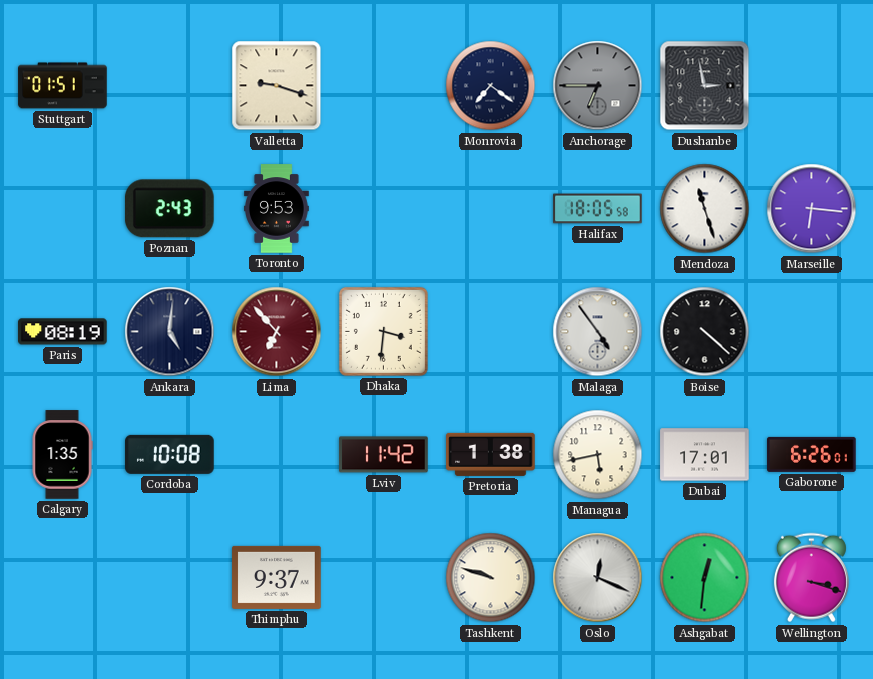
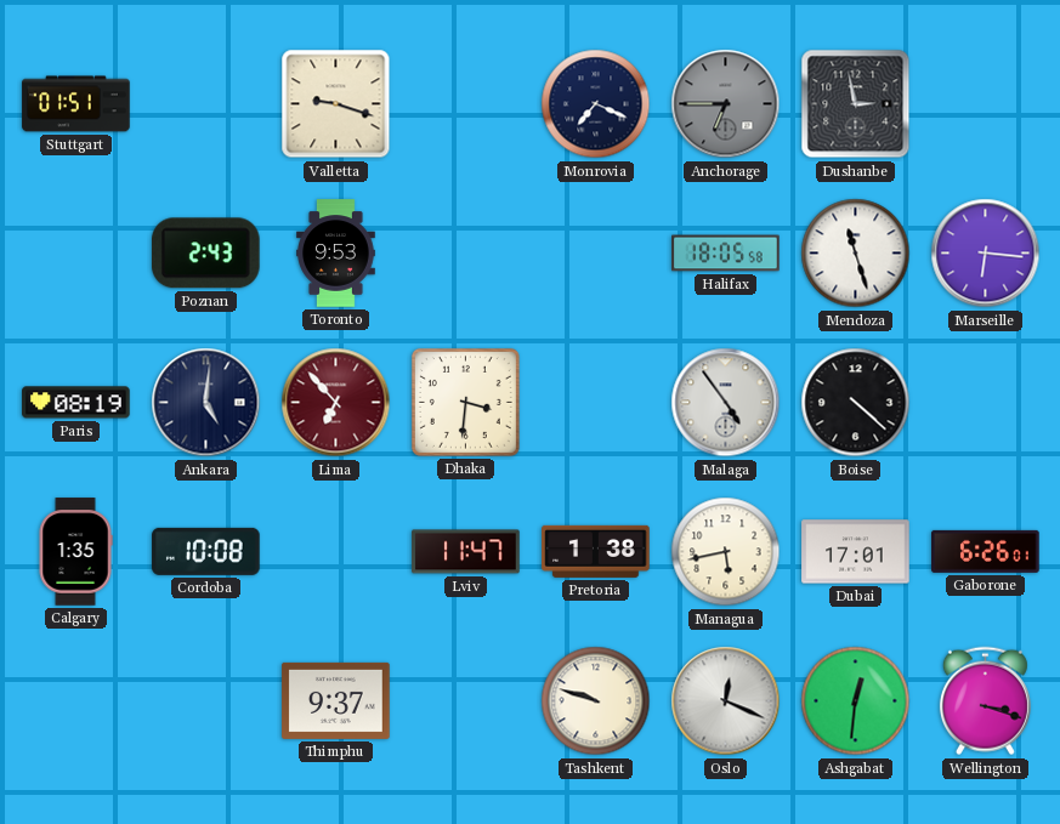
Monrovia: 7:21 -> 7:19 (596, 104)
Lviv: 11:42 -> 11:47 (466, 552)
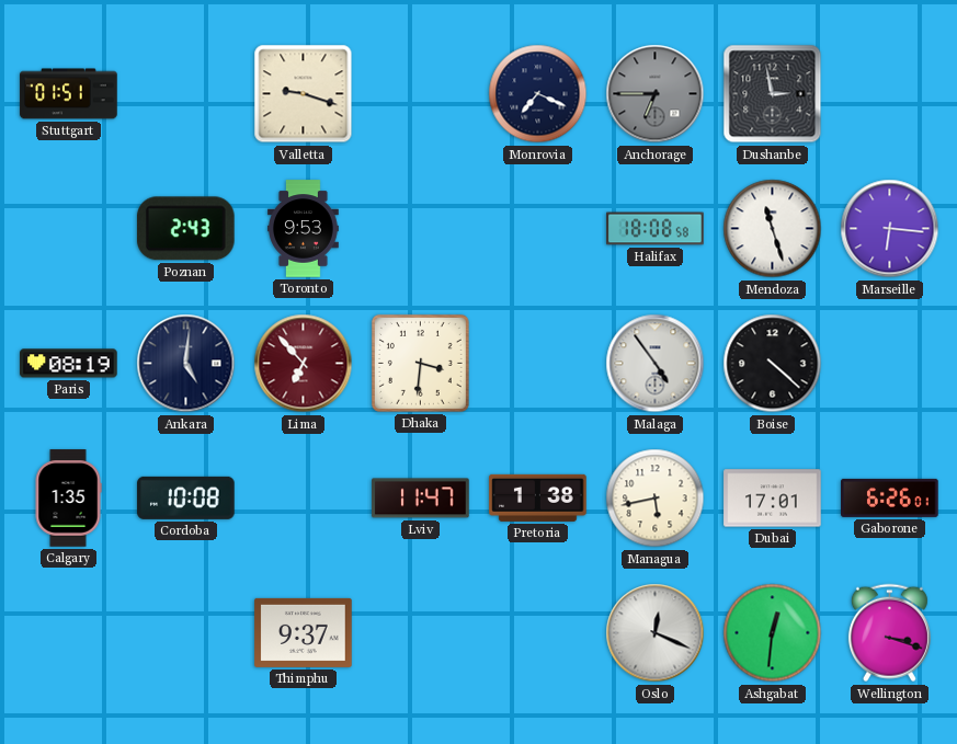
Halifax: 18:05 -> 18:08 (656, 229)
Tashkent: 9:48 -> none (596, 701)
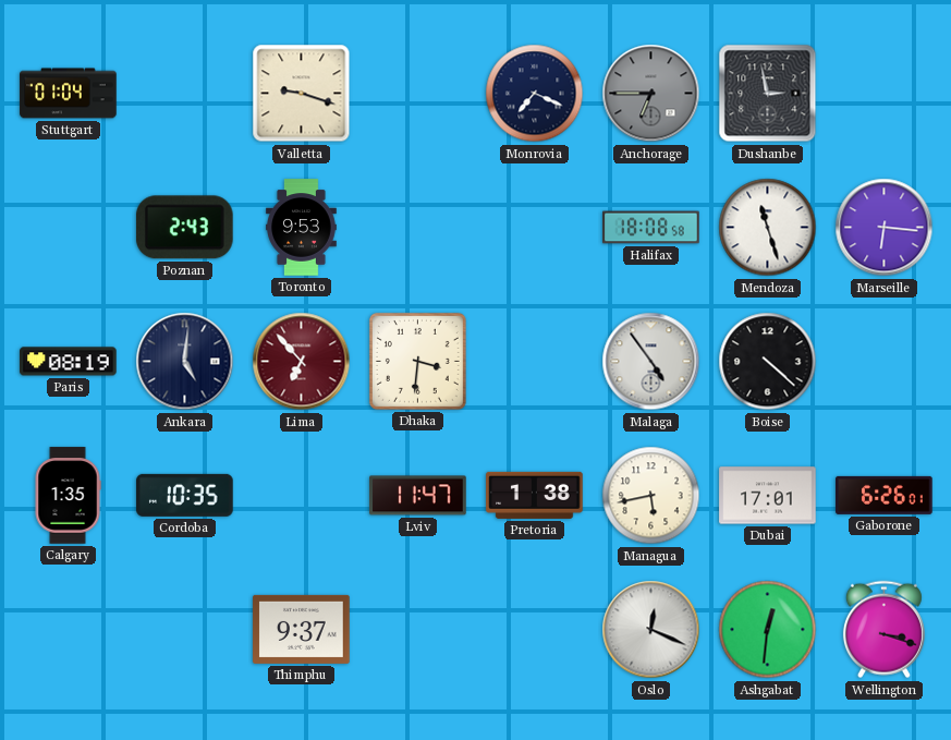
Stuttgart: 01:51 -> 01:04 (69, 94)
Cordoba: 10:08 -> 10:35 (185, 495)
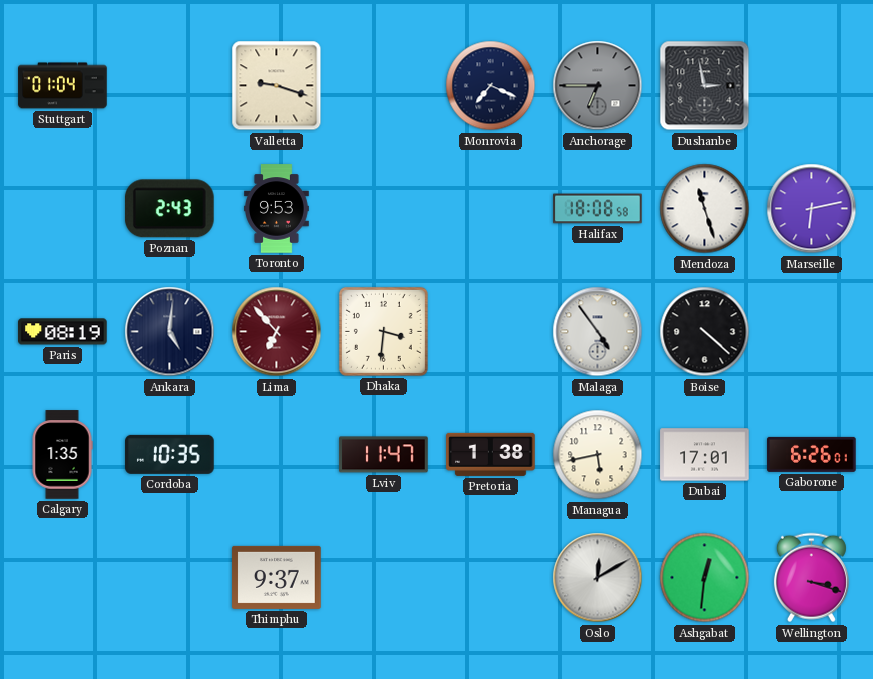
Marseille: 6:16 -> 6:13 (812, 209)
Oslo: 12:19 -> 12:10 (598, 578)
